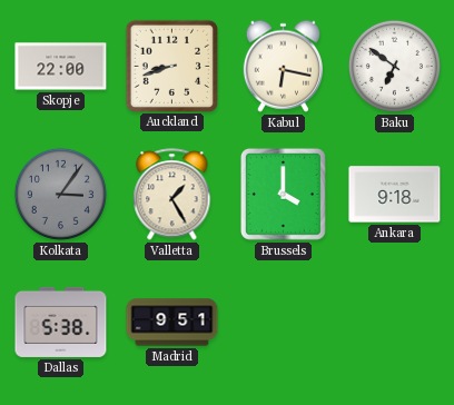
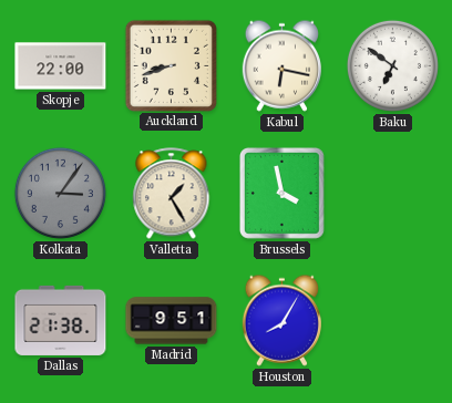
Brussels: 4:00 -> 3:58 (281, 193)
Ankara: 9:18 -> none (395, 195)
Dallas: 5:38 -> 21:38 (61, 320)
Houston: none -> 8:05 (281, 320)
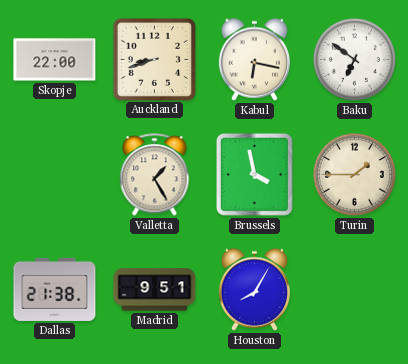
Kolkata: 3:06 -> none (60, 193)
Turin: none -> 1:45 (354, 174)
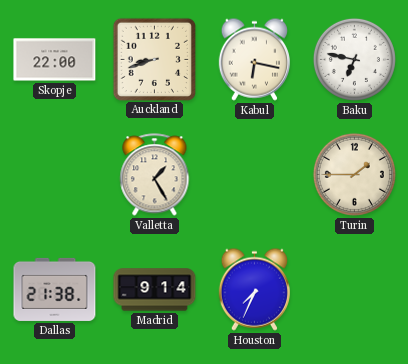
Baku: 6:51 -> 6:47 (354, 59)
Brussels: 3:58 -> none (254, 174)
Madrid: 9:51 -> 9:14 (155, 290)
Houston: 8:05 -> 7:34 (254, 289)
